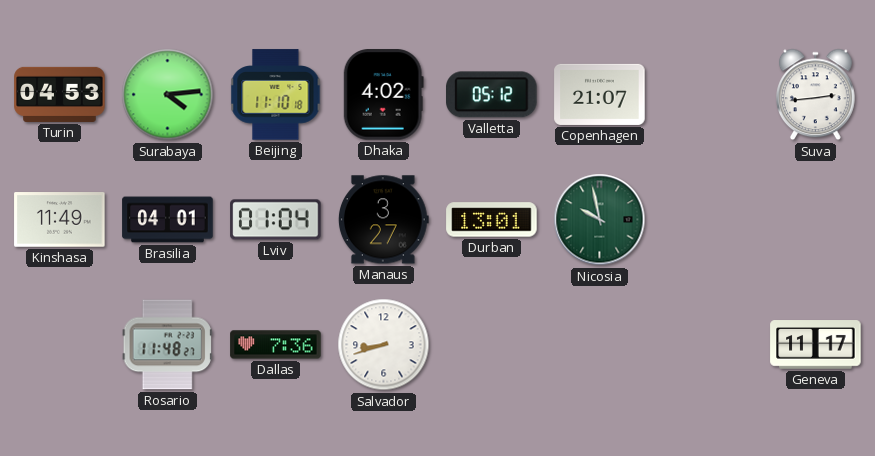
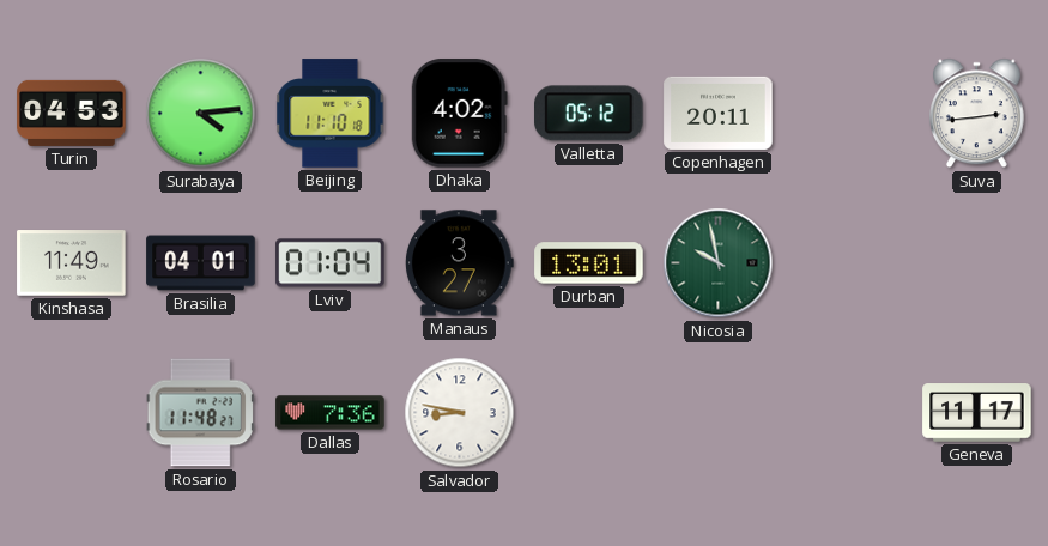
Copenhagen: 21:07 -> 20:11 (719, 113)
Salvador: 8:42 -> 8:47 (460, 413)
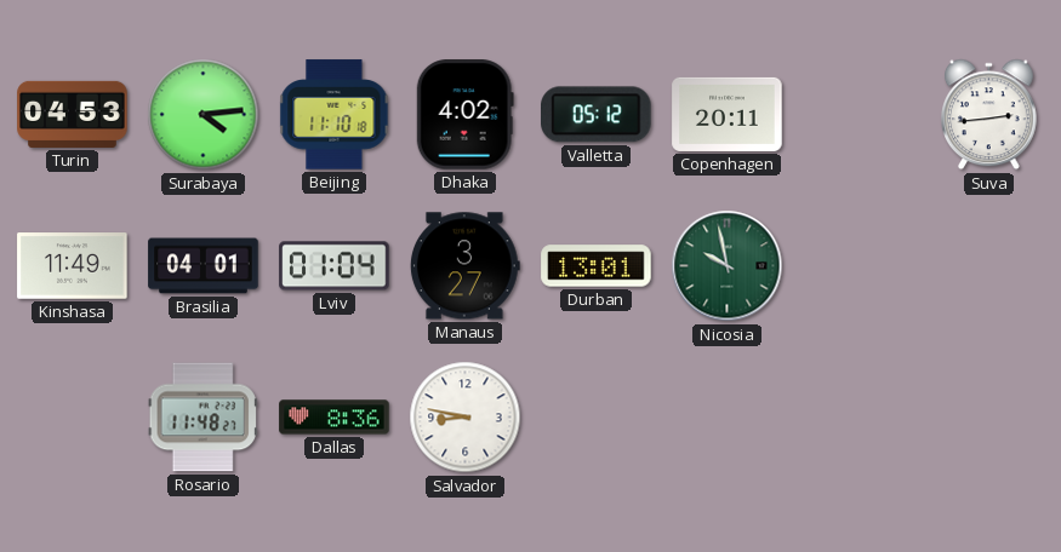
Dallas: 7:36 -> 8:36 (335, 418)
Geneva: 11:17 -> none (977, 413)
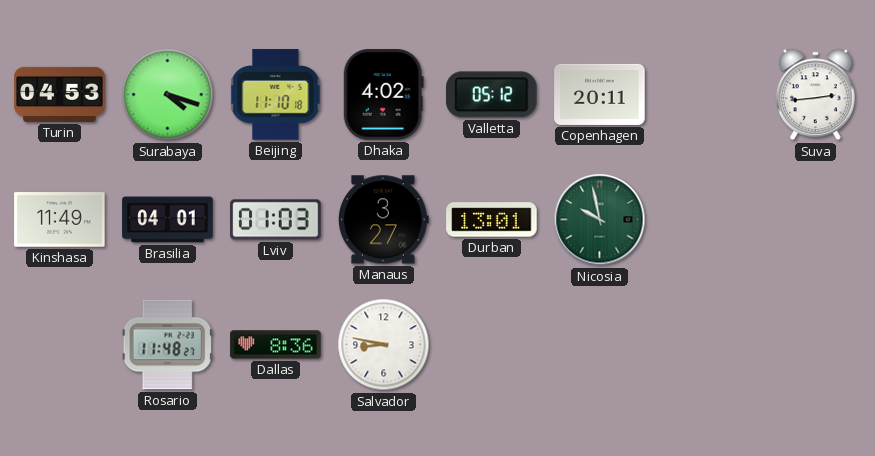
Surabaya: 4:14 -> 4:18 (168, 95)
Lviv: 01:04 -> 01:03 (276, 220)
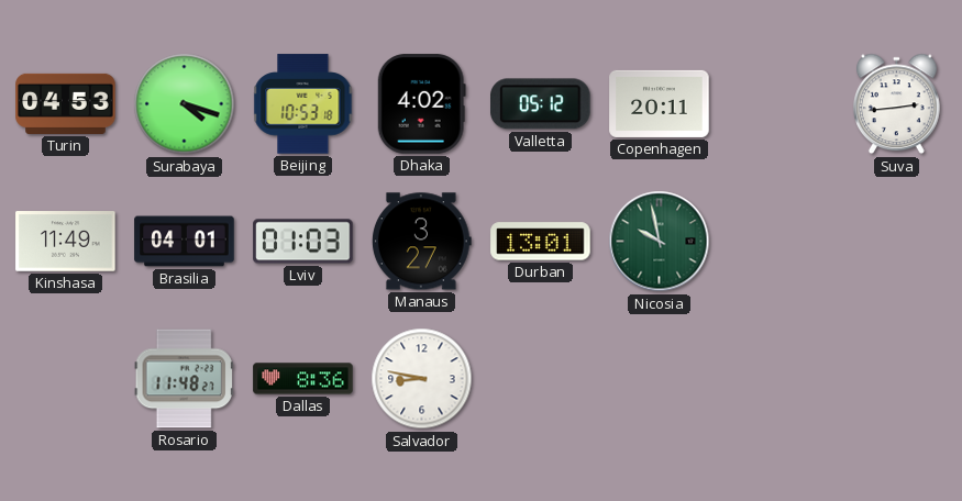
Beijing: 11:10 -> 10:53 (303, 104)
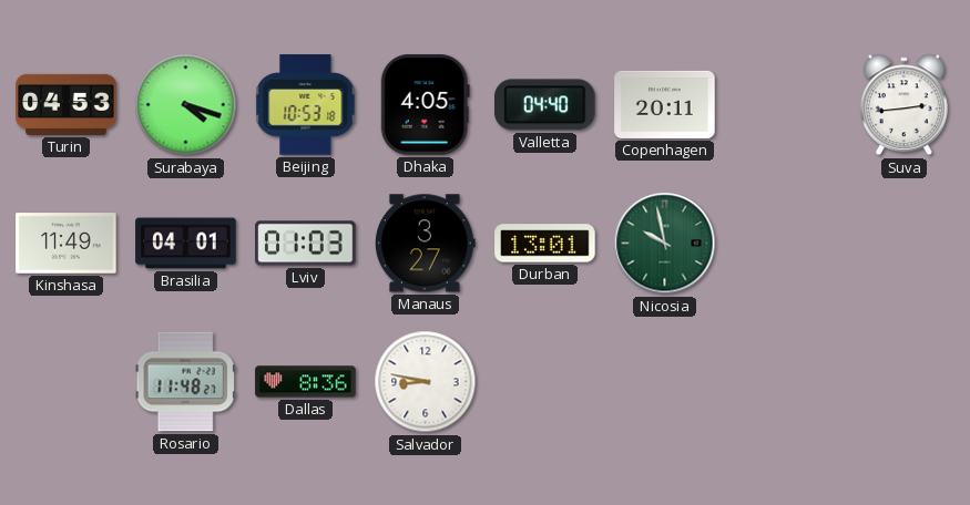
Dhaka: 4:02 -> 4:05 (425, 105)
Valletta: 05:12 -> 04:40 (545, 105)
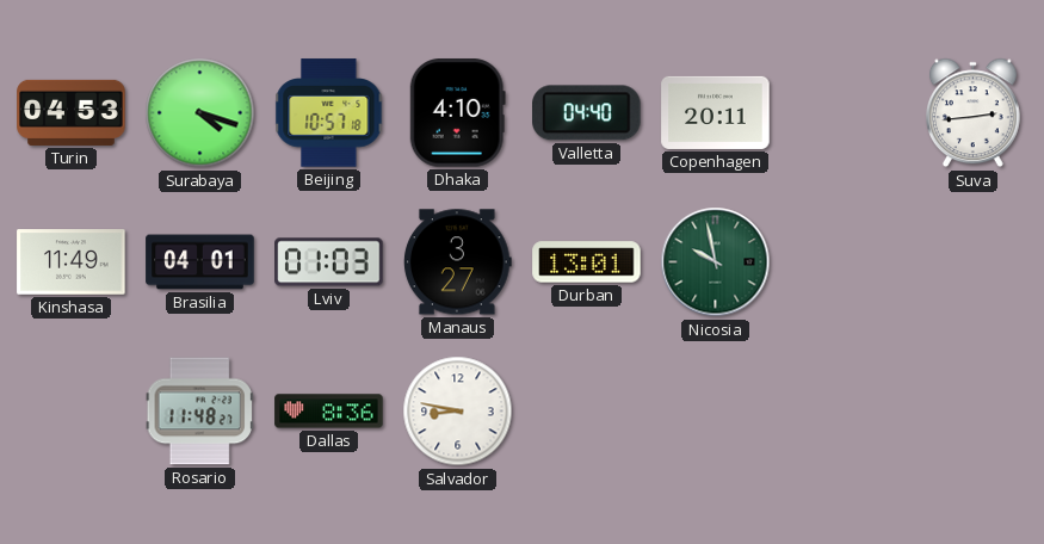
Beijing: 10:53 -> 10:57 (329, 113)
Dhaka: 4:05 -> 4:10 (457, 113)
